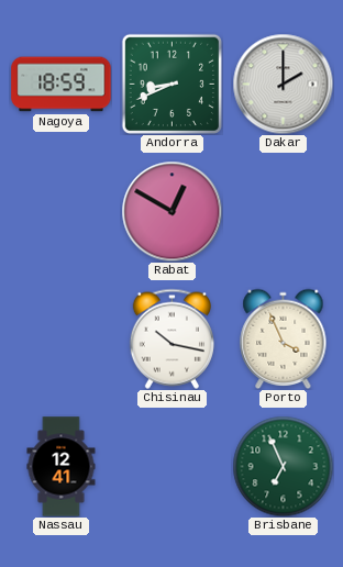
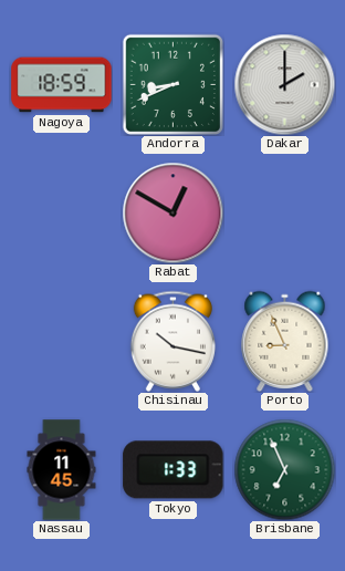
Porto: 3:56 -> 8:56 (285, 341)
Nassau: 12:41 -> 11:45 (62, 470)
Tokyo: none -> 1:33 (174, 470)
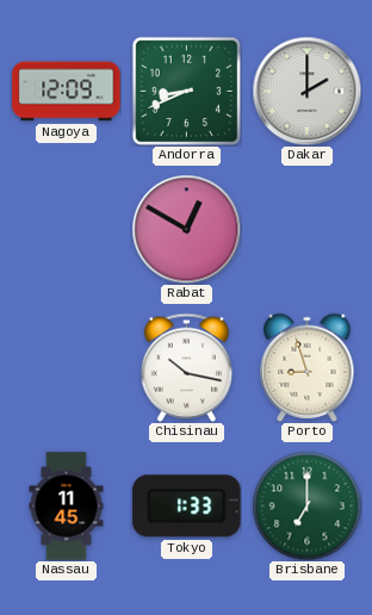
Nagoya: 18:59 -> 12:09 (67, 92)
Porto: 8:56 -> 8:57 (308, 367)
Brisbane: 6:56 -> 7:00 (306, 505)
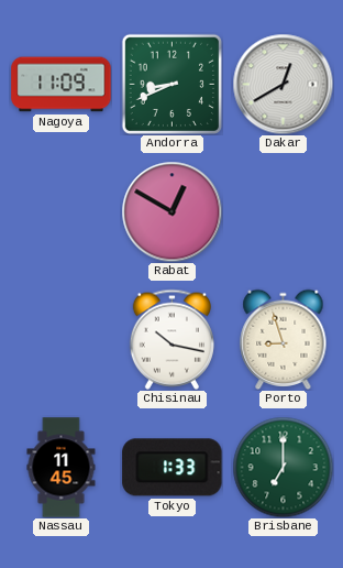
Nagoya: 12:09 -> 11:09 (62, 85)
Dakar: 2:00 -> 12:40 (283, 84)
